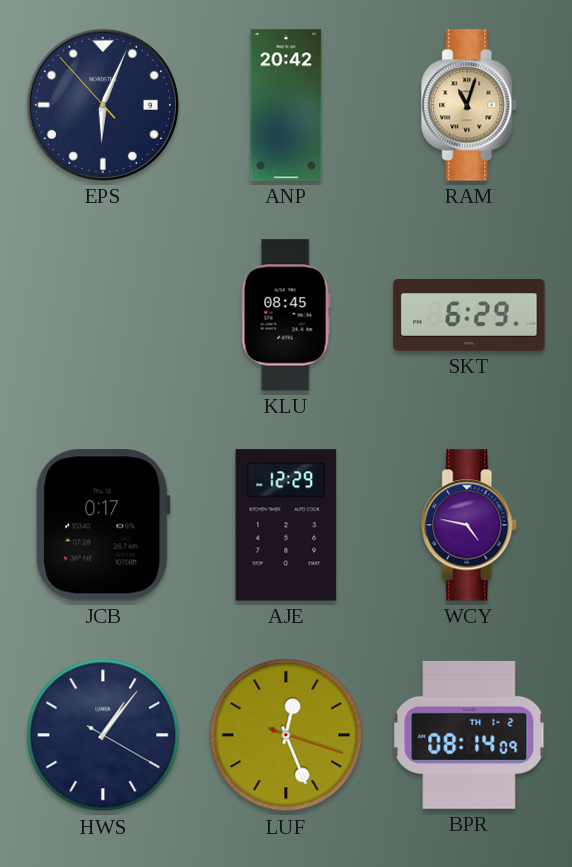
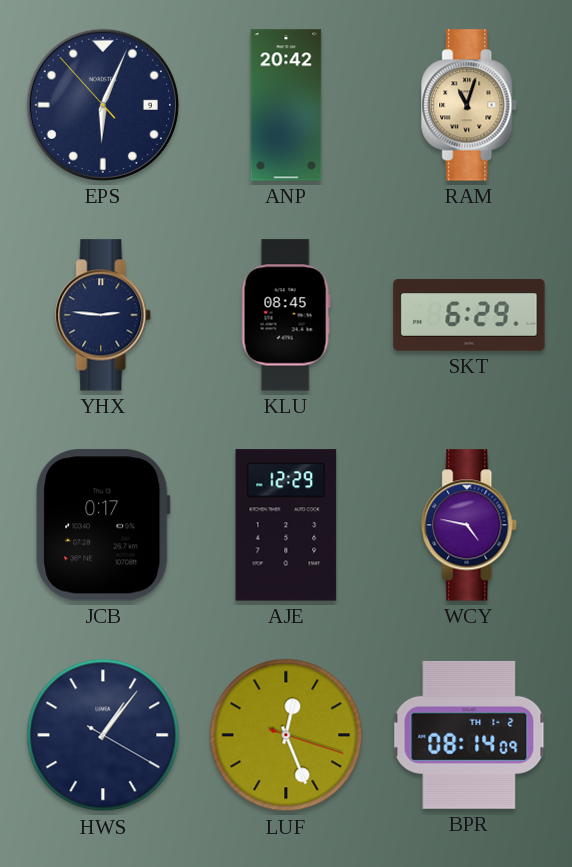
YHX: none -> 2:46 (104, 315)
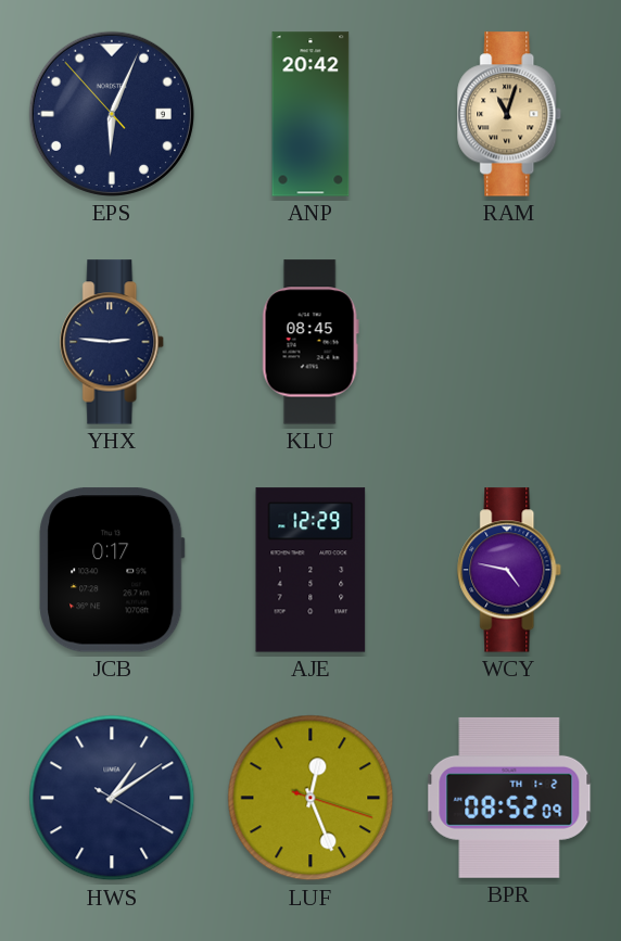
SKT: 6:29 -> none (469, 315)
HWS: 1:06 -> 1:09 (112, 798)
BPR: 08:14 -> 08:52 (509, 798)
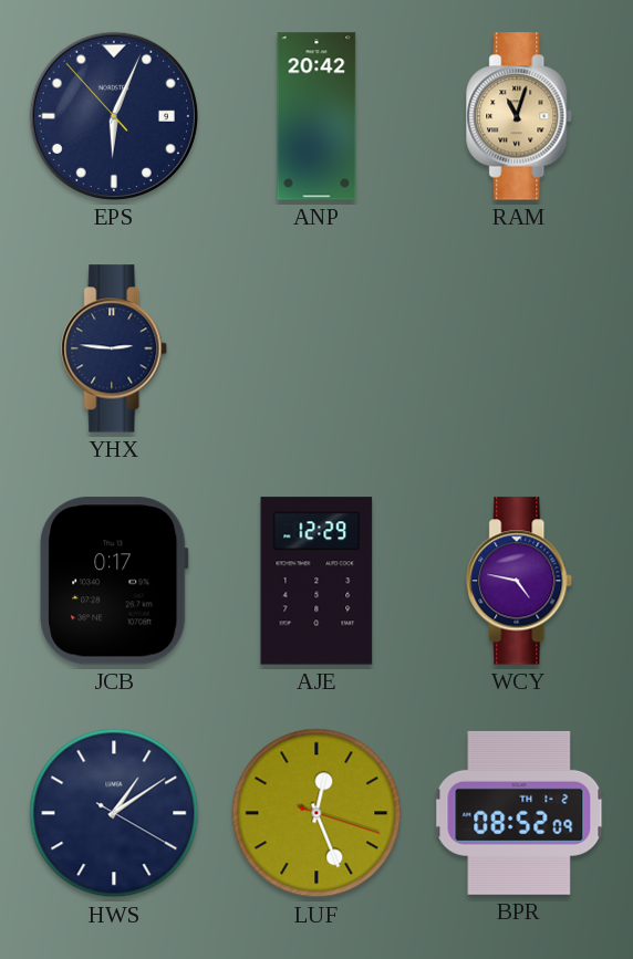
KLU: 08:45 -> none (310, 342)
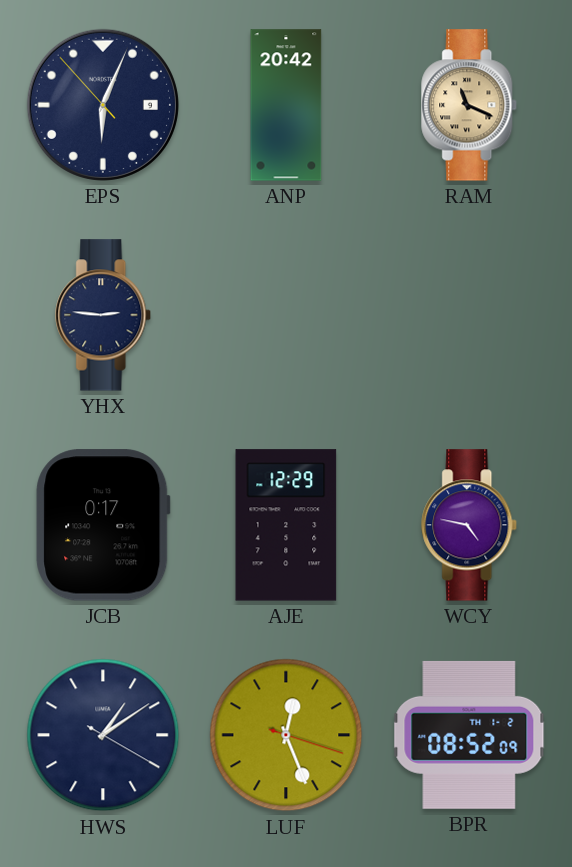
RAM: 11:03 -> 11:19 (470, 105)
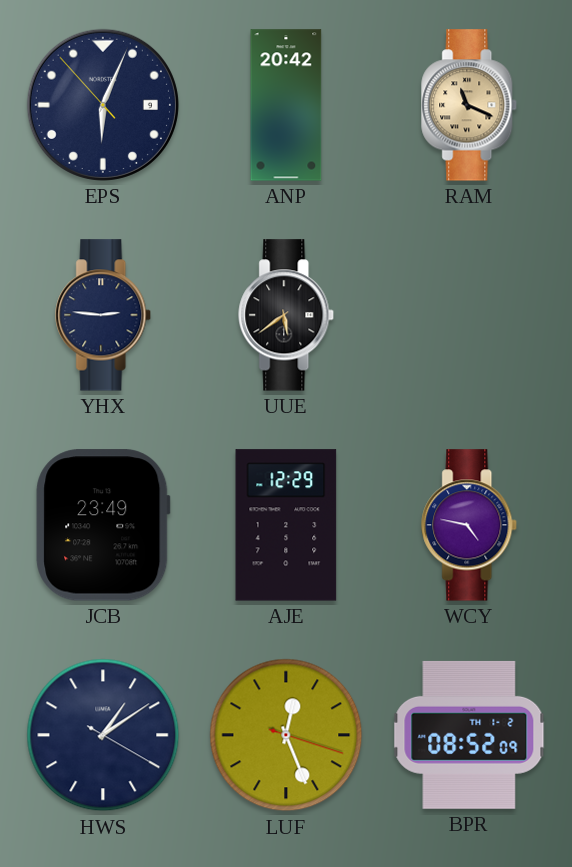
UUE: none -> 5:39 (287, 315)
JCB: 0:17 -> 23:49 (103, 525)
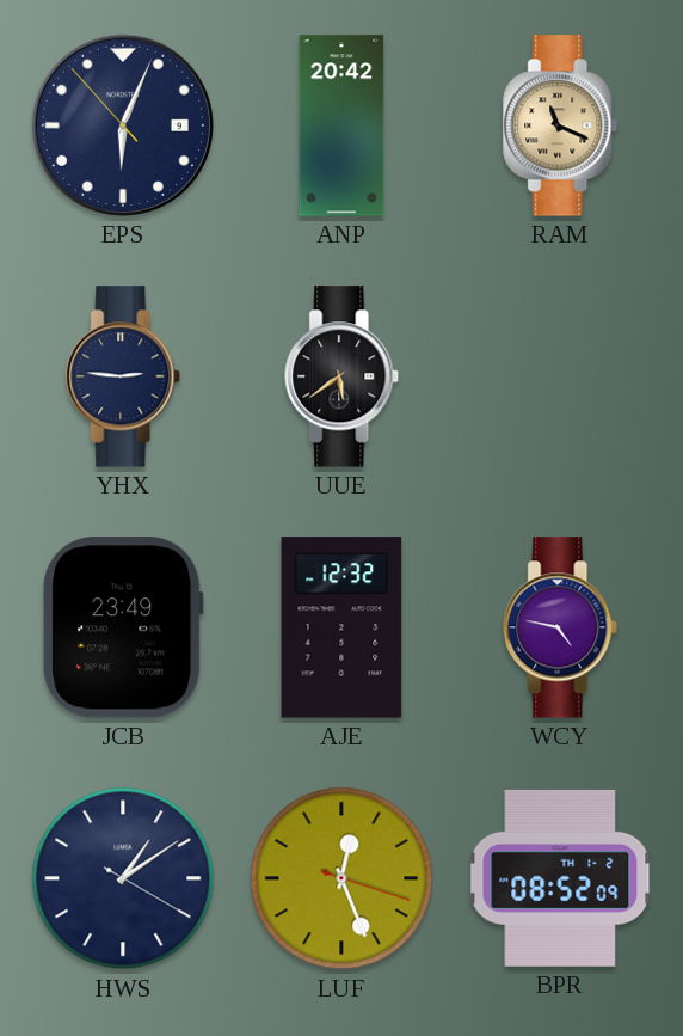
AJE: 12:29 -> 12:32 (341, 627)
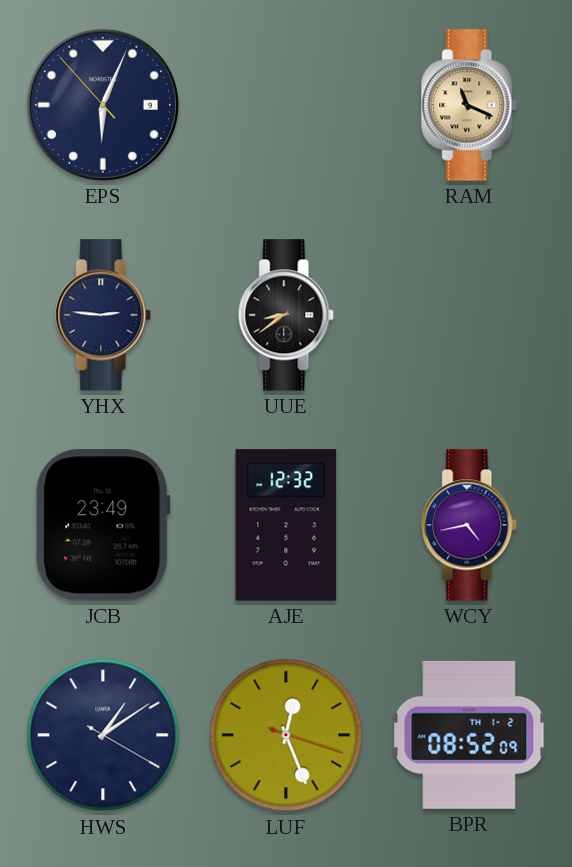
ANP: 20:42 -> none (341, 125)
UUE: 5:39 -> 8:39 (287, 315)
WCY: 4:47 -> 4:43 (470, 525)
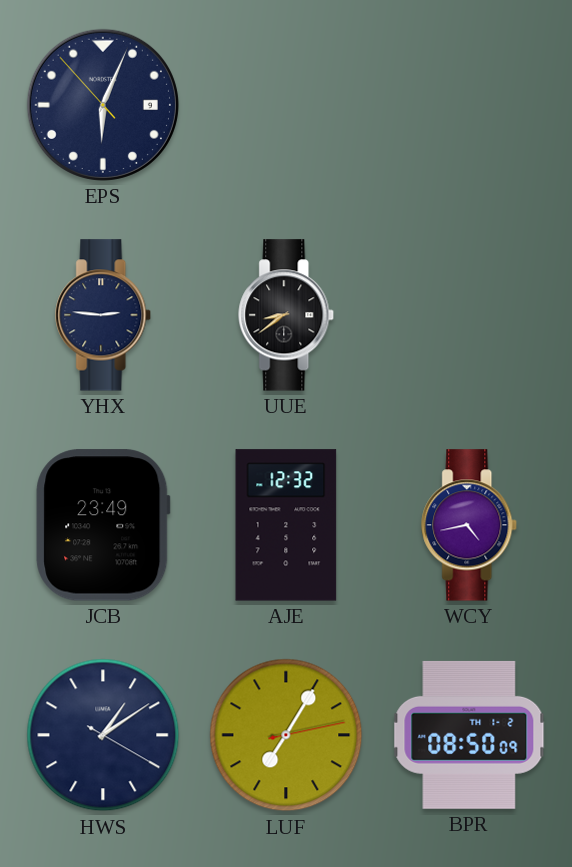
RAM: 11:19 -> none (470, 105)
LUF: 12:26 -> 7:05 (286, 735)
BPR: 08:52 -> 08:50 (469, 735)
